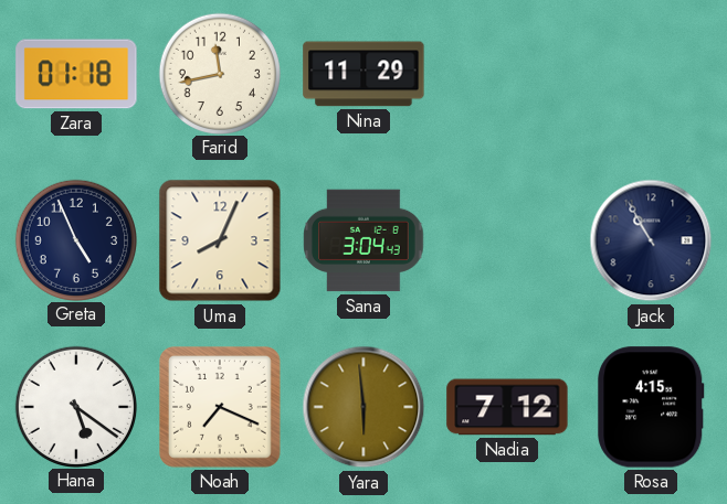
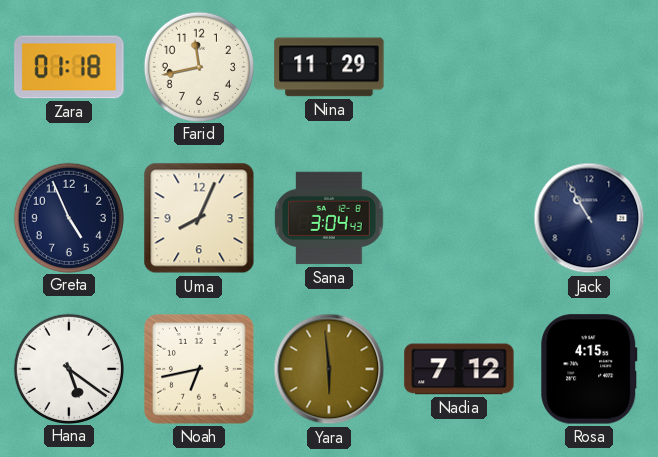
Noah: 7:19 -> 6:43 (200, 370)
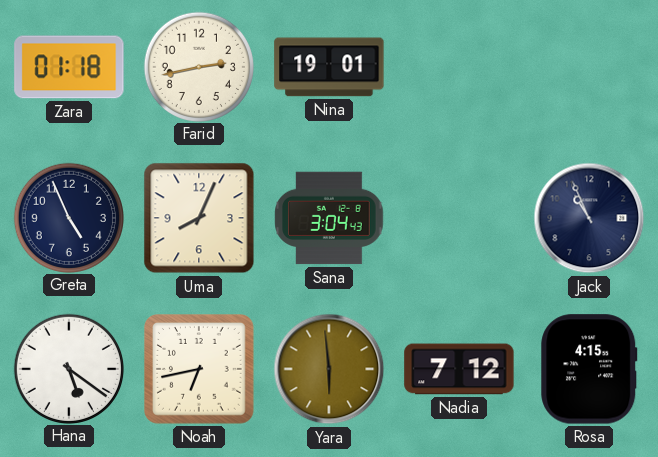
Farid: 11:43 -> 2:43 (198, 66)
Nina: 11:29 -> 19:01 (329, 67)
Jack: 10:55 -> 10:56 (589, 218)
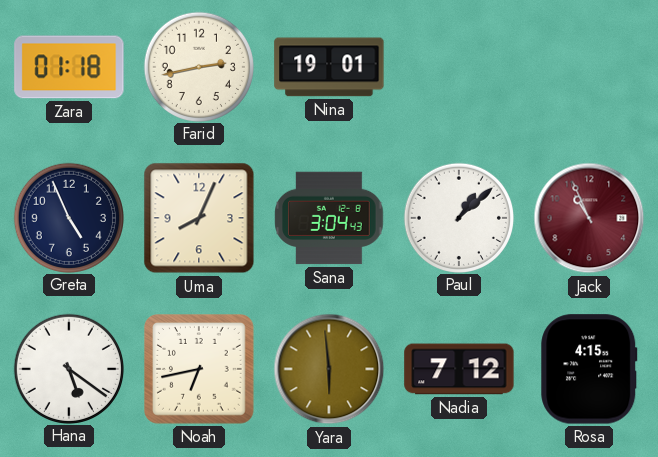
Paul: none -> 1:08 (458, 217)
Jack dial: navy -> burgundy (589, 218)
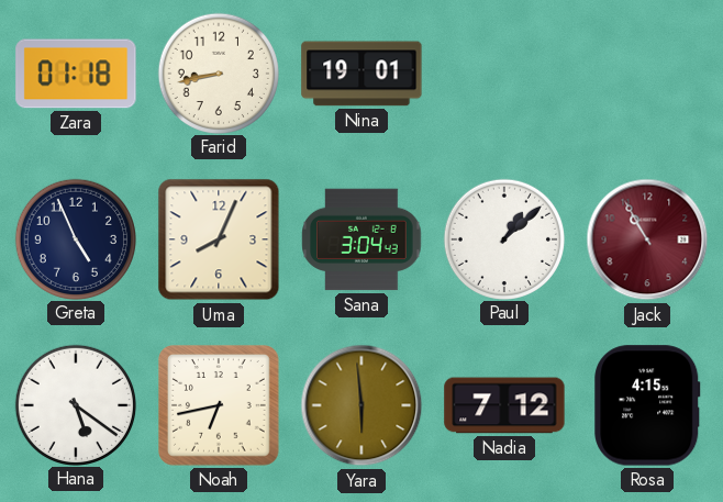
Farid: 2:43 -> 8:43 (218, 72)
Jack: 10:56 -> 10:55 (647, 239)
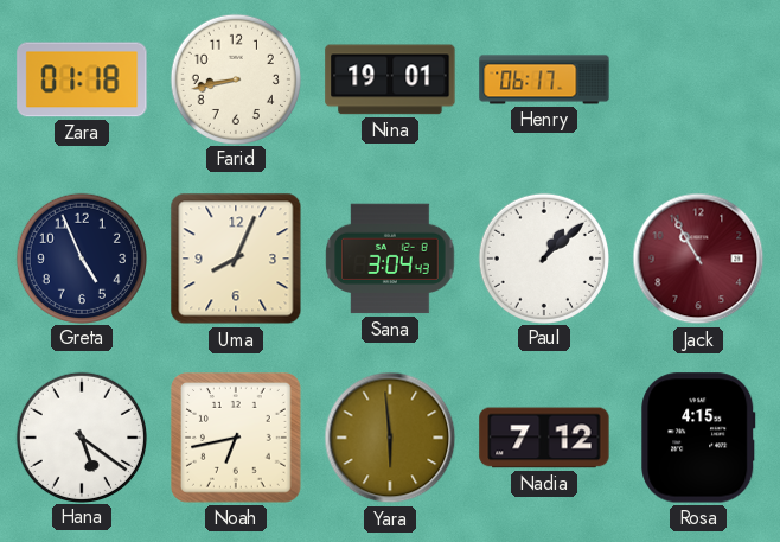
Henry: none -> 06:17 (544, 79)
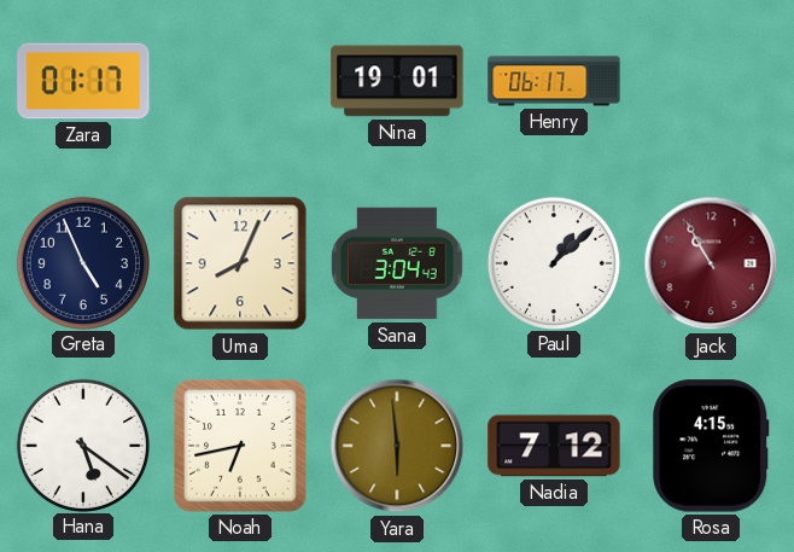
Zara: 01:18 -> 01:17 (83, 81)
Farid: 8:43 -> none (235, 78)
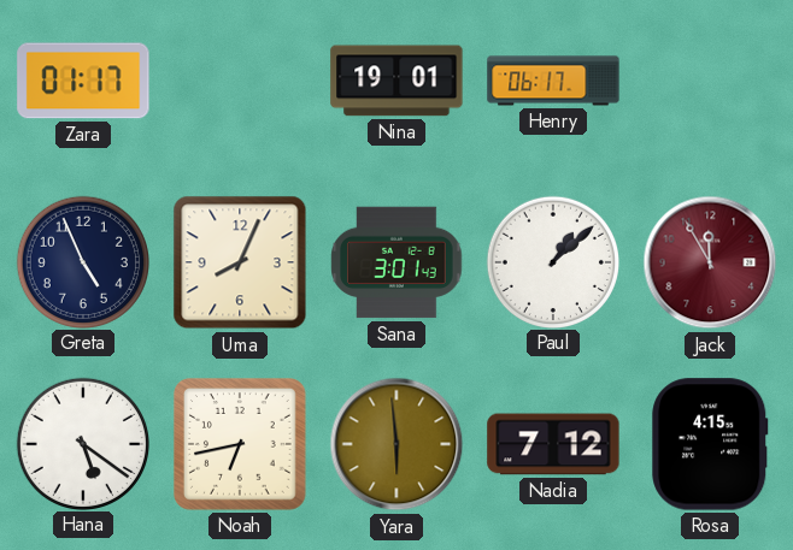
Sana: 3:04 -> 3:01 (397, 262)
Jack: 10:55 -> 11:55 (710, 262)
